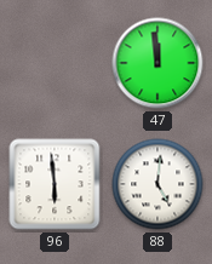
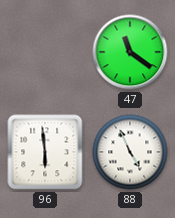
47: 11:59 -> 11:21 (130, 52)
88: 5:01 -> 4:56 (130, 152)
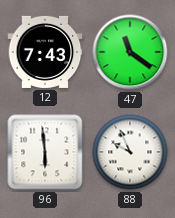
12: none -> 7:43 (45, 52)
88: 4:56 -> 9:56 (130, 152)
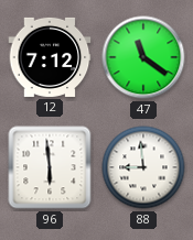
12: 7:43 -> 7:12 (50, 57)
88: 9:56 -> 8:59 (143, 167)
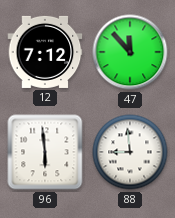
47: 11:21 -> 11:53 (130, 52)
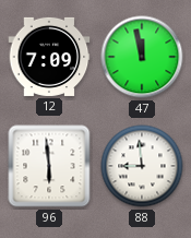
12: 7:12 -> 7:09 (49, 57)
47: 11:53 -> 11:58 (142, 57)
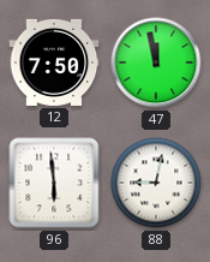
12: 7:09 -> 7:50 (54, 62)
88: 8:59 -> 9:02 (156, 183)
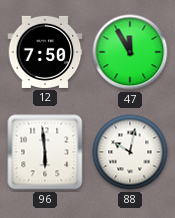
47: 11:58 -> 11:55 (130, 52)
88: 9:02 -> 10:02 (130, 152)
